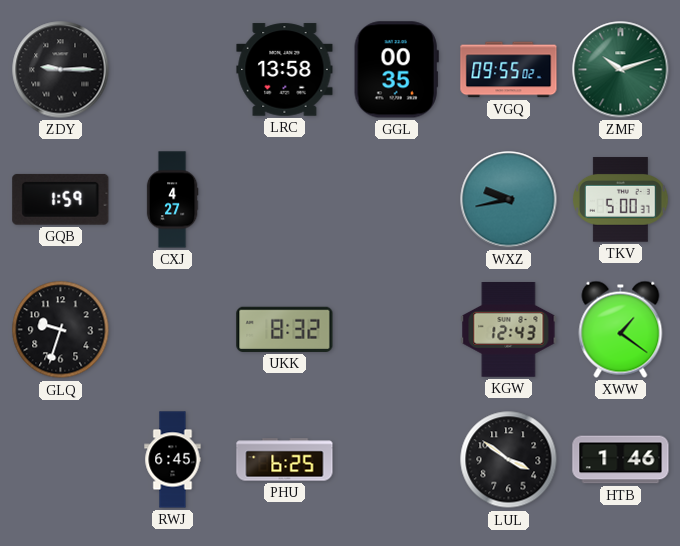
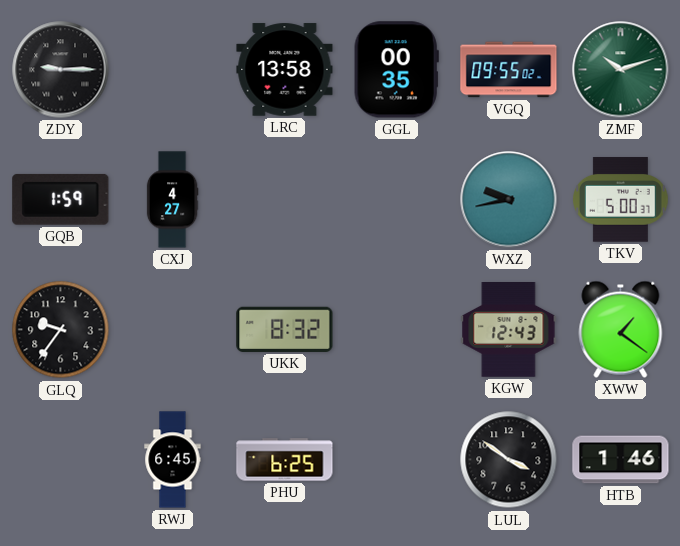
GLQ: 9:33 -> 9:36 (61, 330)
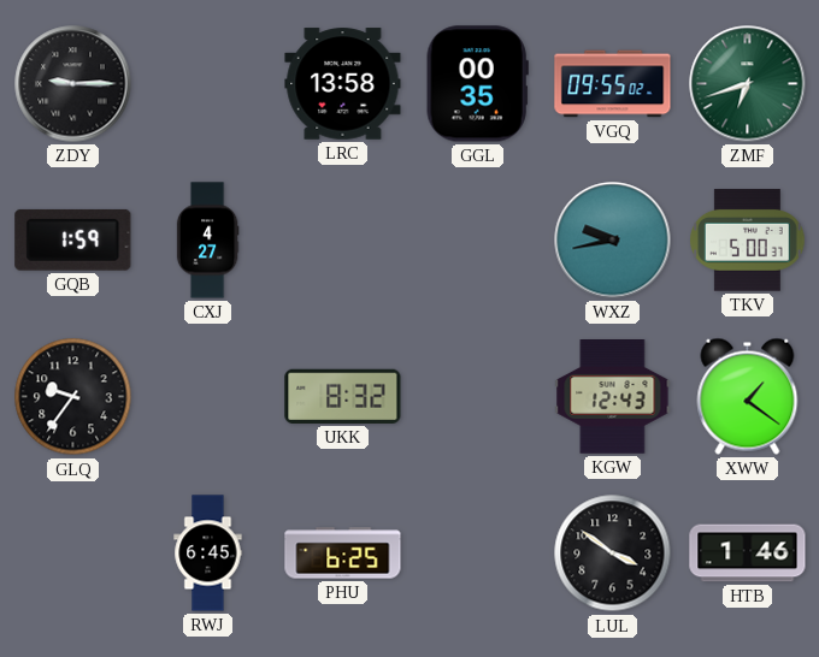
ZMF: 10:12 -> 6:42 (748, 84)
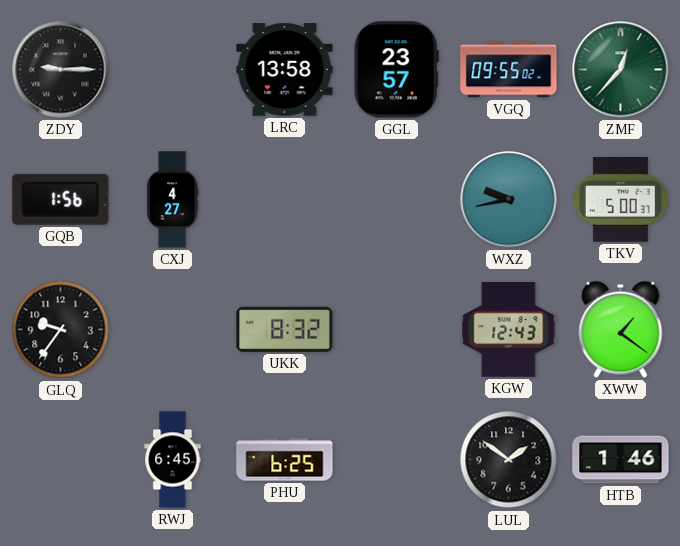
GGL: 00:35 -> 23:57 (396, 70)
ZMF: 6:42 -> 12:37 (621, 70)
GQB: 1:59 -> 1:56 (61, 199)
LUL: 3:51 -> 1:51 (509, 460)
